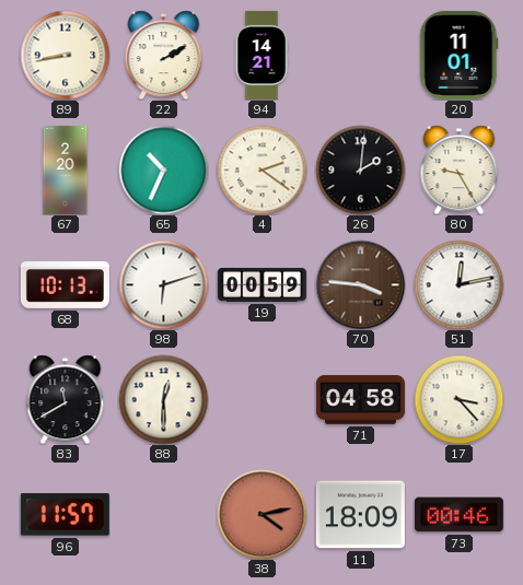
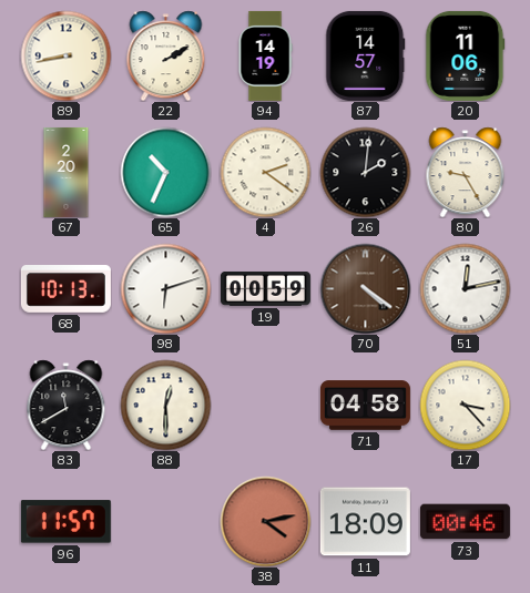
94: 14:21 -> 14:19 (265, 55)
87: none -> 14:57 (366, 55)
20: 11:01 -> 11:06 (466, 55)
70: 3:46 -> 4:21 (365, 288)
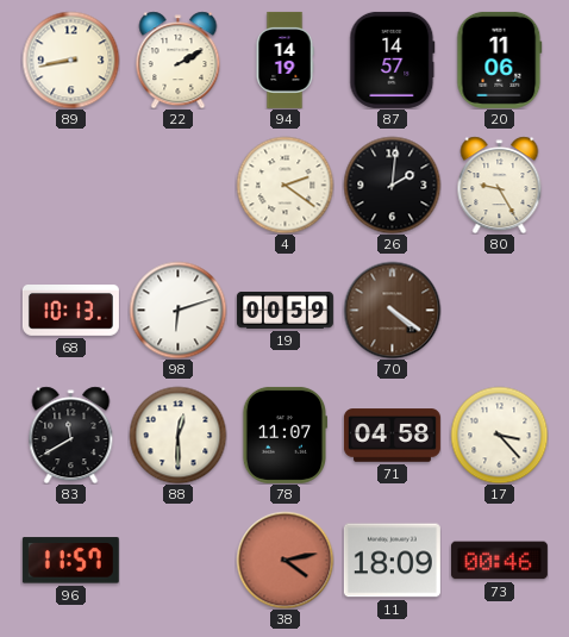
67: 2:20 -> none (67, 172)
65: 10:34 -> none (165, 172)
51: 12:13 -> none (465, 288)
78: none -> 11:07 (284, 435)
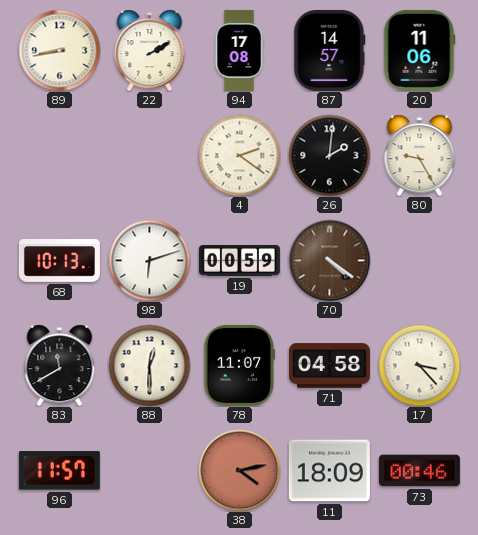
94: 14:19 -> 17:08 (239, 50)
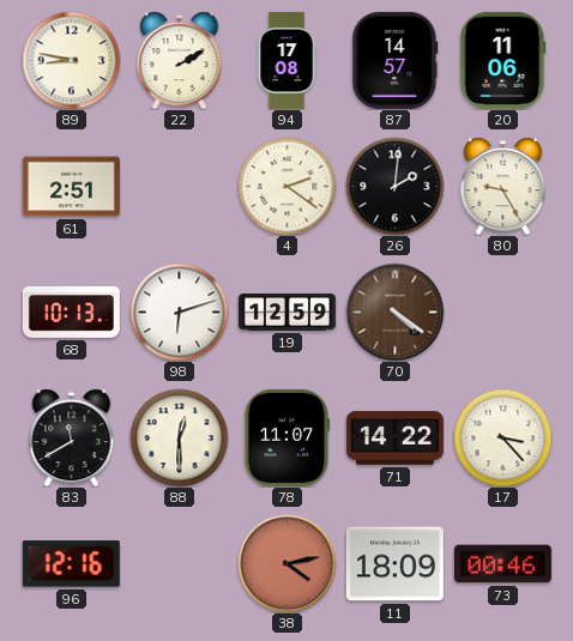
89: 8:43 -> 8:47 (71, 60)
61: none -> 2:51 (71, 187)
19: 00:59 -> 12:59 (286, 312)
71: 04:58 -> 14:22 (394, 439)
96: 11:57 -> 12:16 (71, 564)
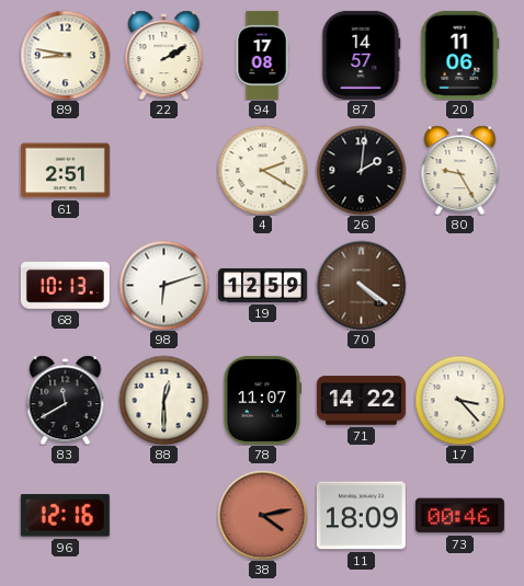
4: 2:21 -> 2:20 (262, 170)
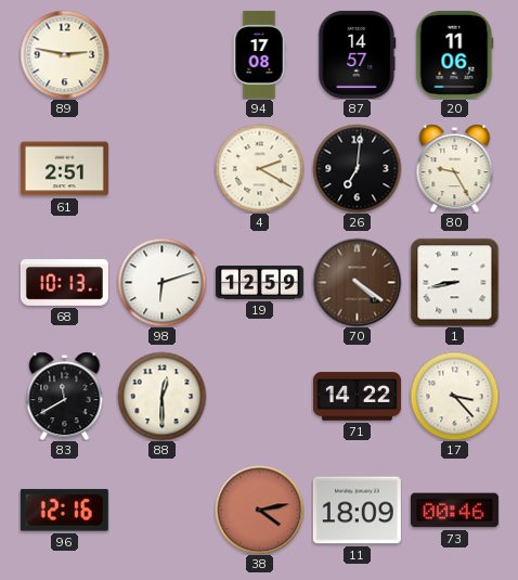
89: 8:47 -> 2:47 (64, 54)
22: 2:10 -> none (164, 55)
26: 2:01 -> 7:01 (357, 168)
1: none -> 8:43 (454, 282)
78: 11:07 -> none (262, 400)
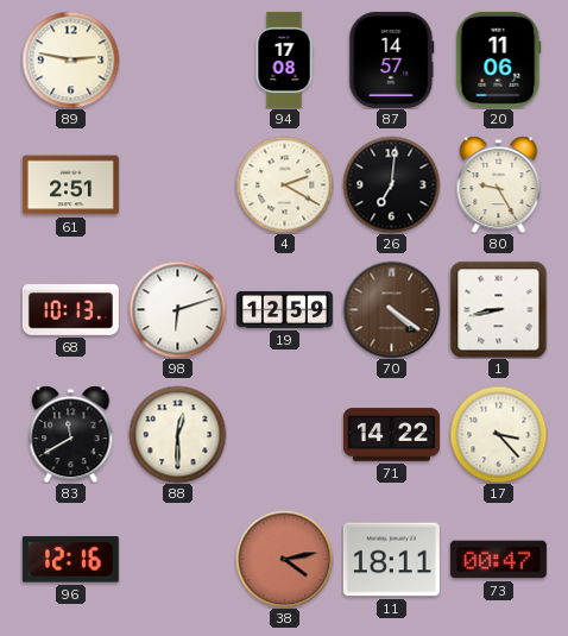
11: 18:09 -> 18:11 (391, 560)
73: 00:46 -> 00:47 (498, 560)
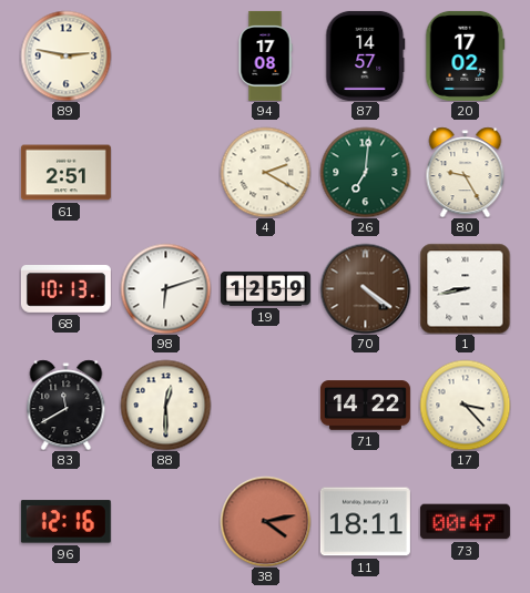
20: 11:06 -> 17:02 (466, 55)
26 dial: black -> green (365, 172)
